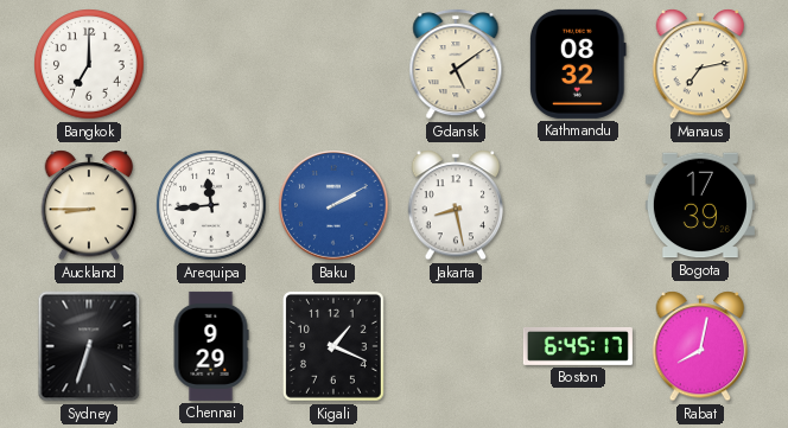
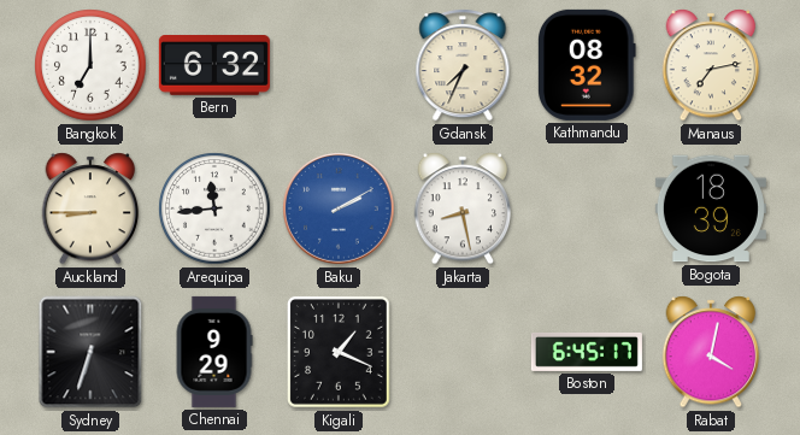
Bern: none -> 6:32 (214, 66)
Gdansk: 5:09 -> 7:34 (463, 65)
Bogota: 17:39 -> 18:39 (711, 208)
Rabat: 8:02 -> 4:02 (711, 352)
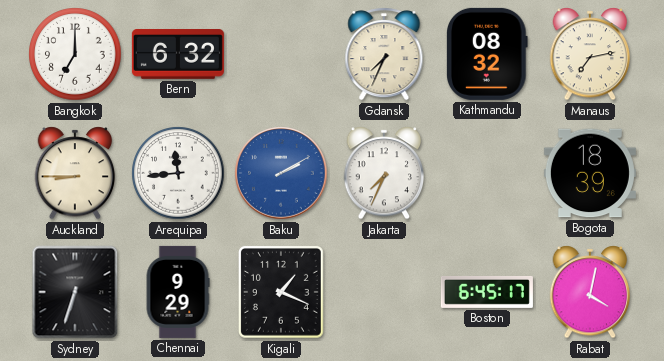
Jakarta: 8:28 -> 7:34 (384, 173)
